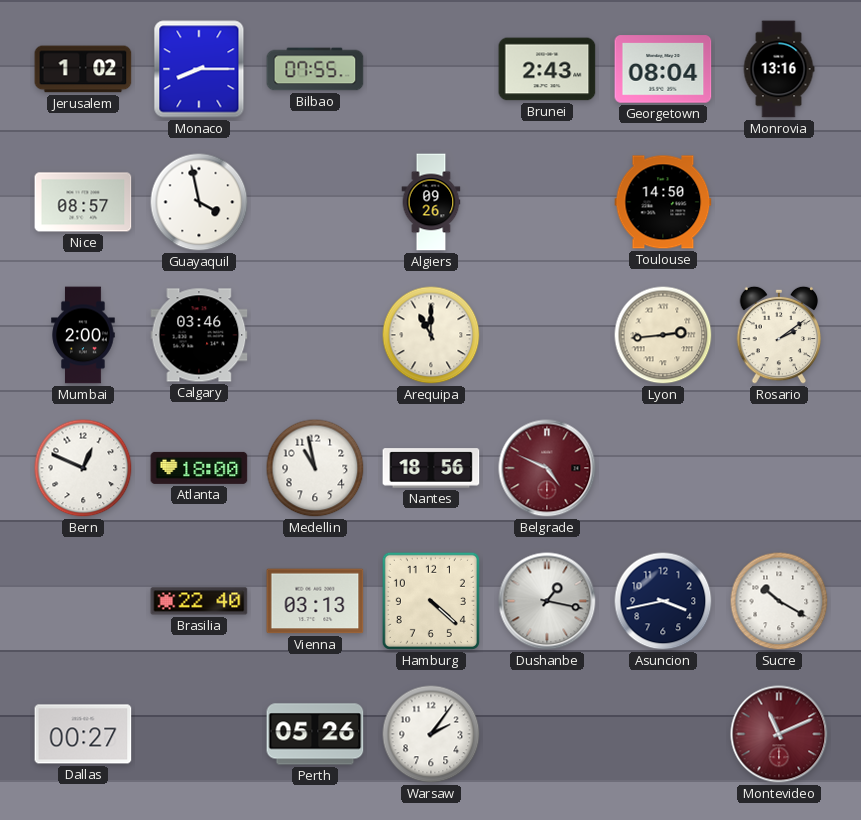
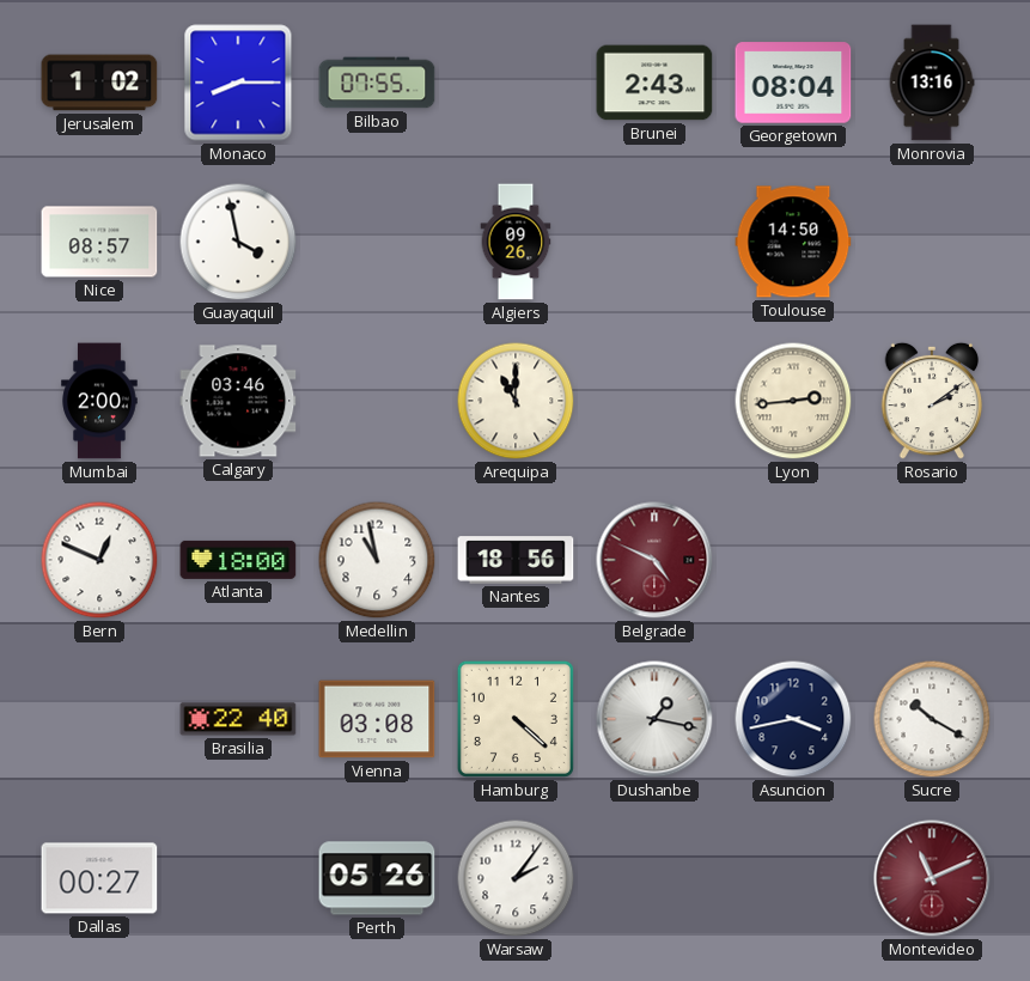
Vienna: 03:13 -> 03:08 (377, 719)
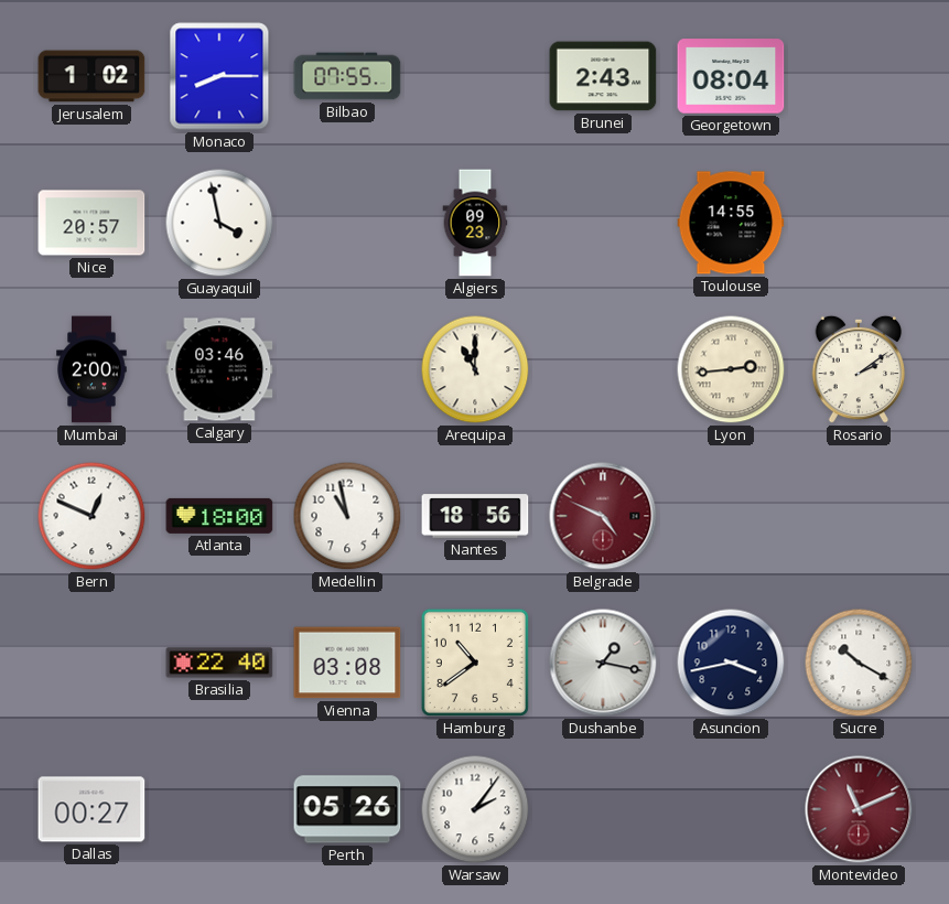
Monrovia: 13:16 -> none (932, 83)
Nice: 08:57 -> 20:57 (91, 223)
Algiers: 09:26 -> 09:23 (475, 223)
Toulouse: 14:50 -> 14:55 (731, 223)
Hamburg: 4:22 -> 10:39 (475, 663)
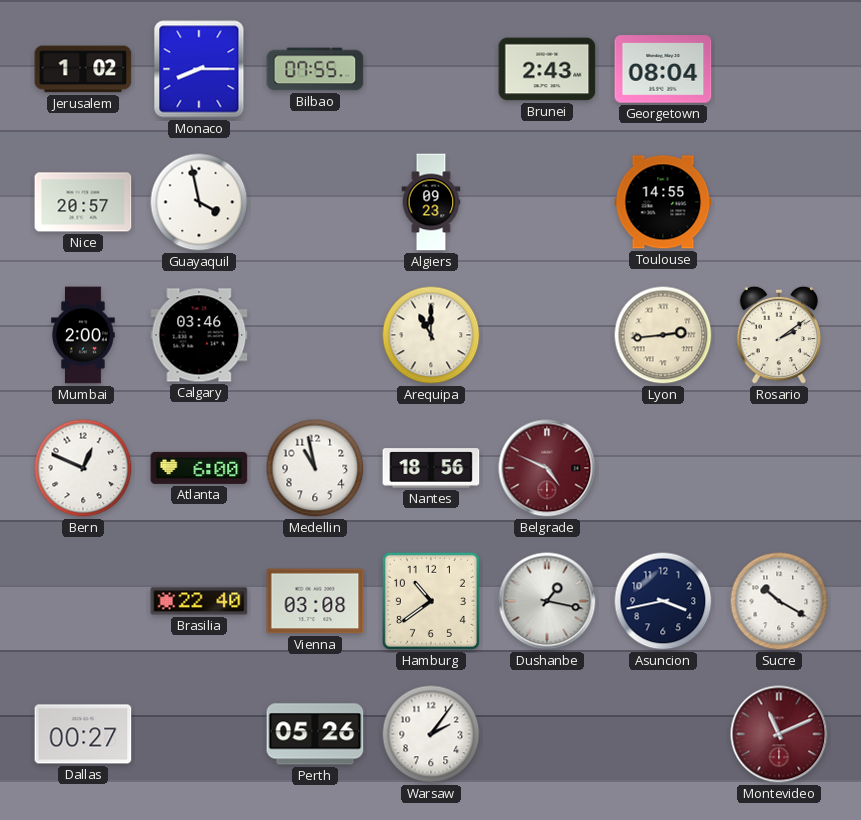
Atlanta: 18:00 -> 6:00 (199, 468)
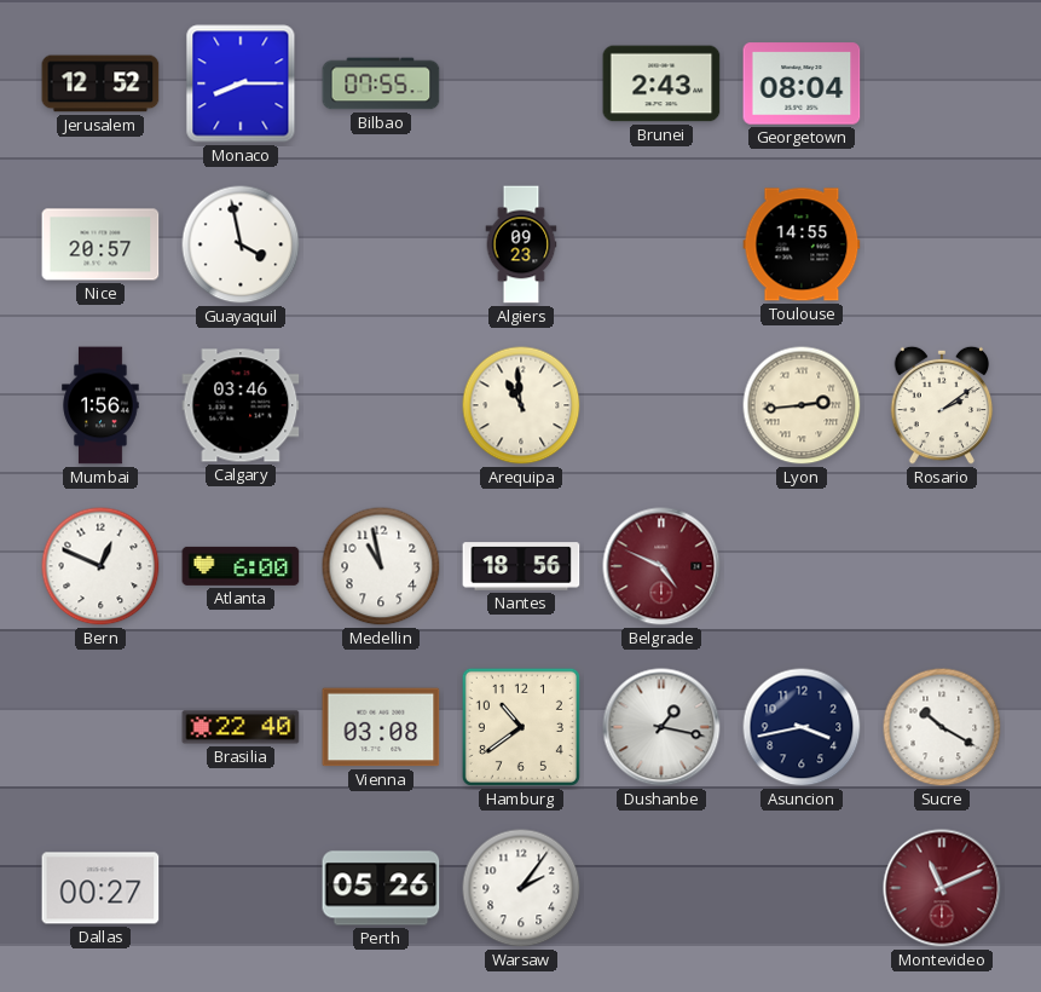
Jerusalem: 1:02 -> 12:52 (100, 83)
Mumbai: 2:00 -> 1:56 (100, 405)
Arequipa: 11:00 -> 10:59 (521, 405)
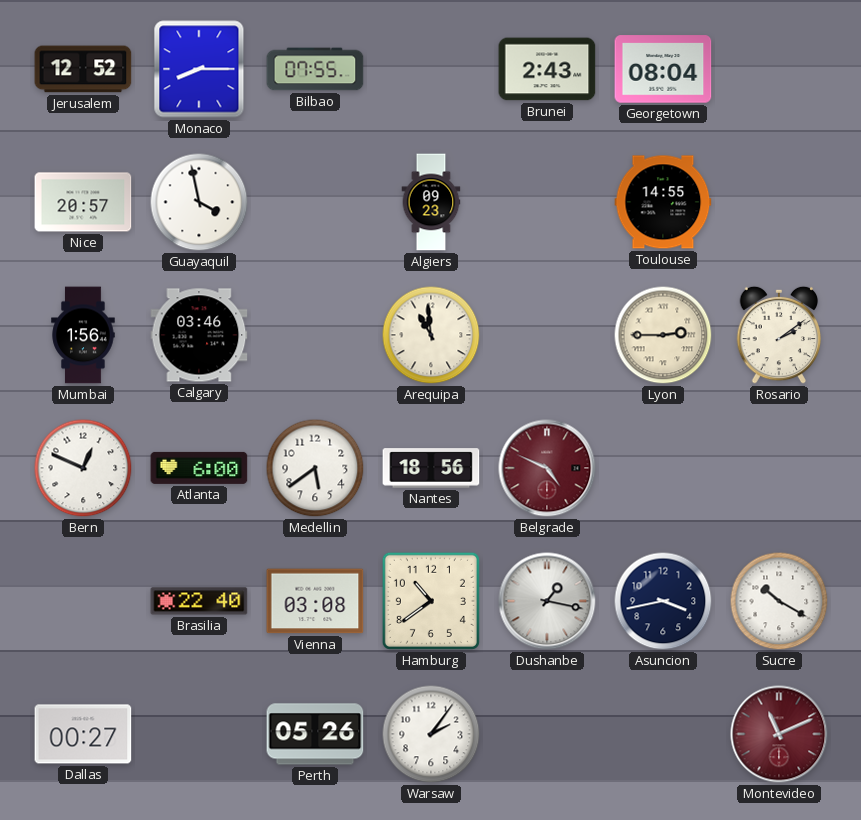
Lyon: 2:44 -> 2:45 (663, 335)
Medellin: 10:58 -> 5:39 (315, 468)
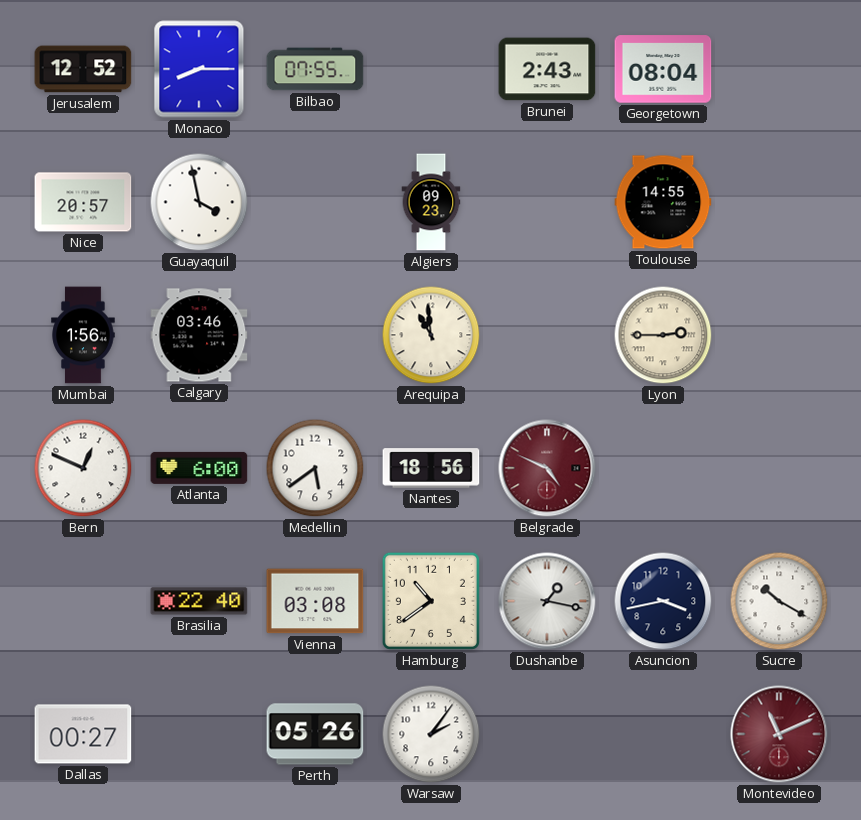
Rosario: 2:09 -> none (779, 335)
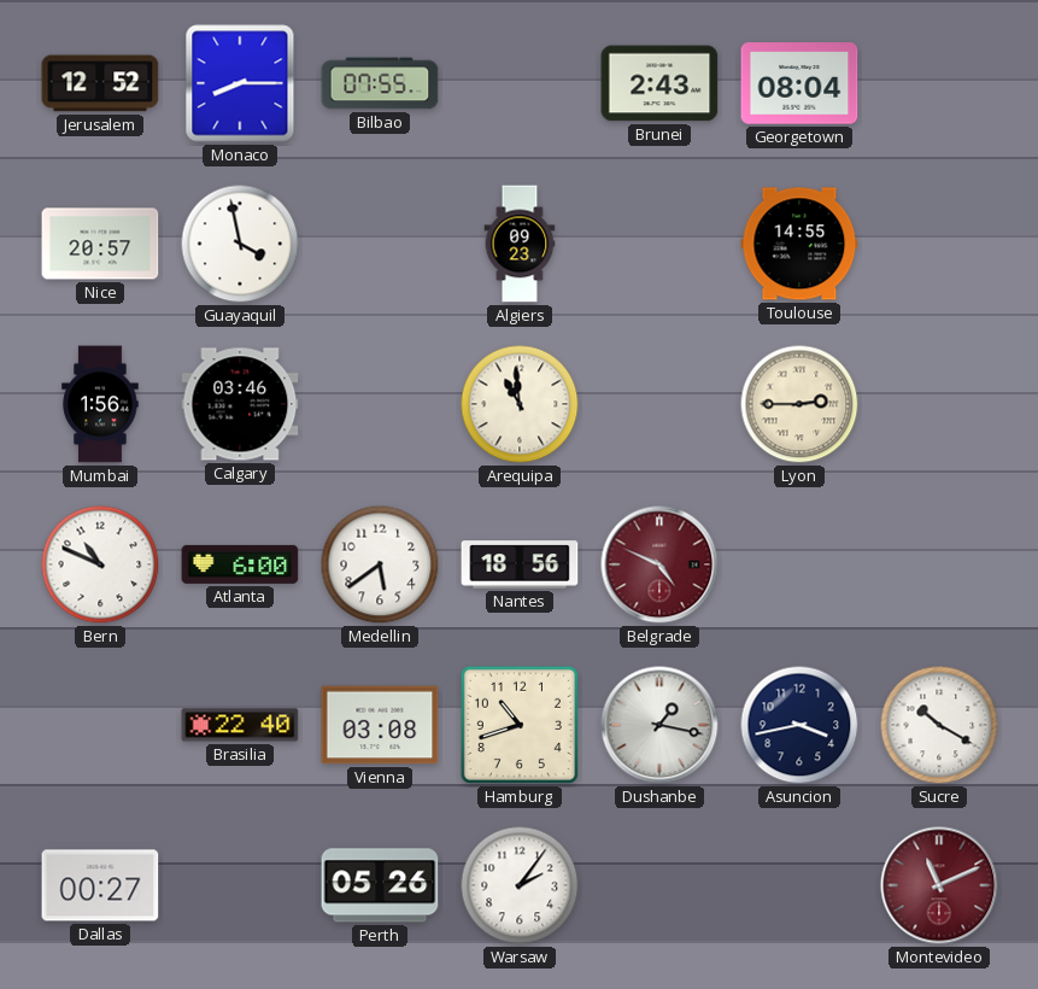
Bern: 12:49 -> 10:49 (100, 564)
Hamburg: 10:39 -> 10:42 (520, 725)
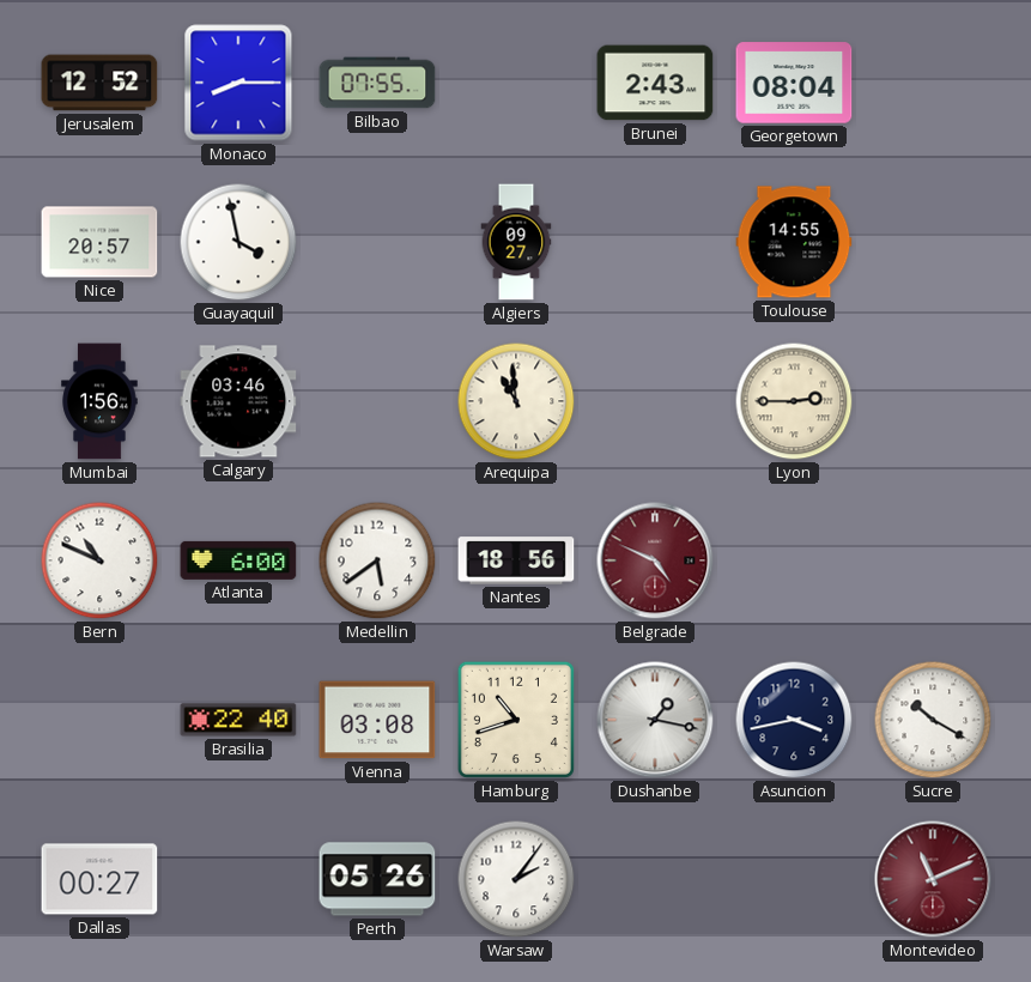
Algiers: 09:23 -> 09:27 (516, 242)
